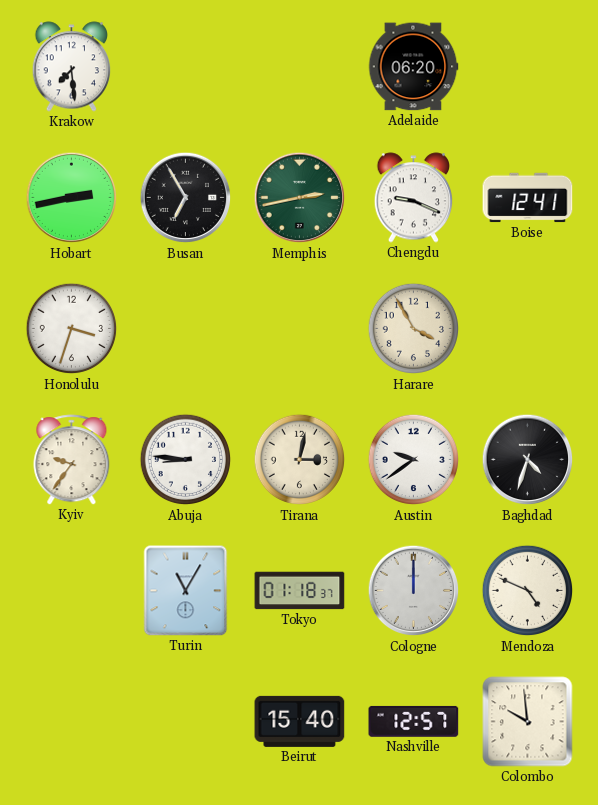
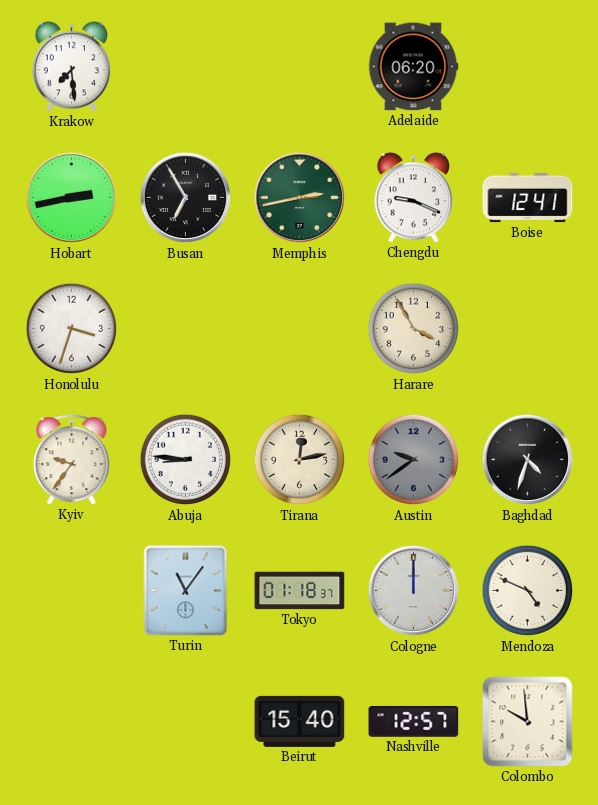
Tirana: 3:02 -> 12:13 (300, 460)
Austin dial: white -> grey (414, 460)
Turin: 11:05 -> 11:06 (186, 591)
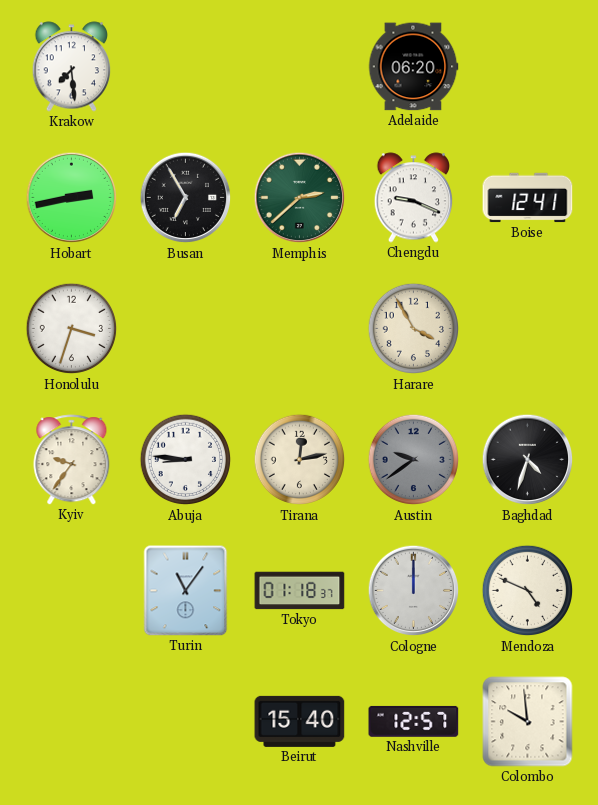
Memphis: 2:43 -> 2:38 (300, 198)
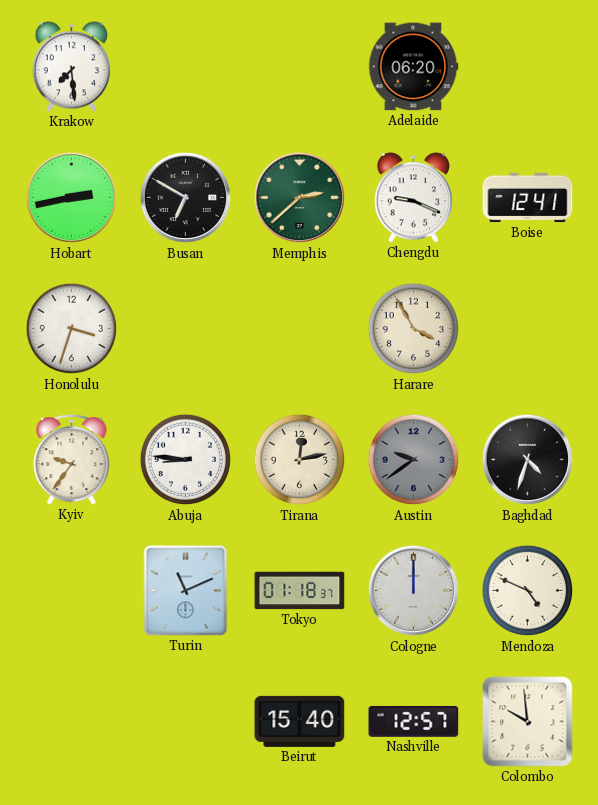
Busan: 6:55 -> 6:50 (186, 198)
Turin: 11:06 -> 11:11 (186, 591)
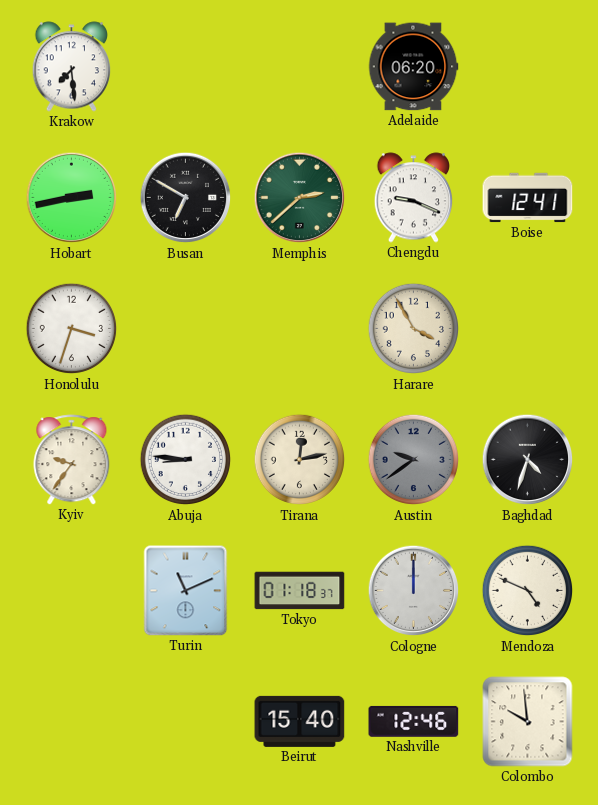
Nashville: 12:57 -> 12:46 (414, 721)
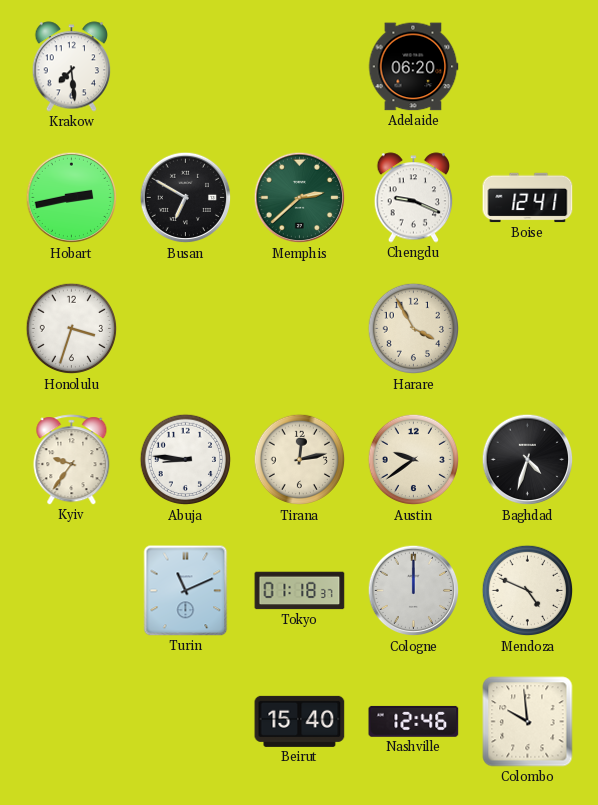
Austin dial: grey -> cream (414, 460)
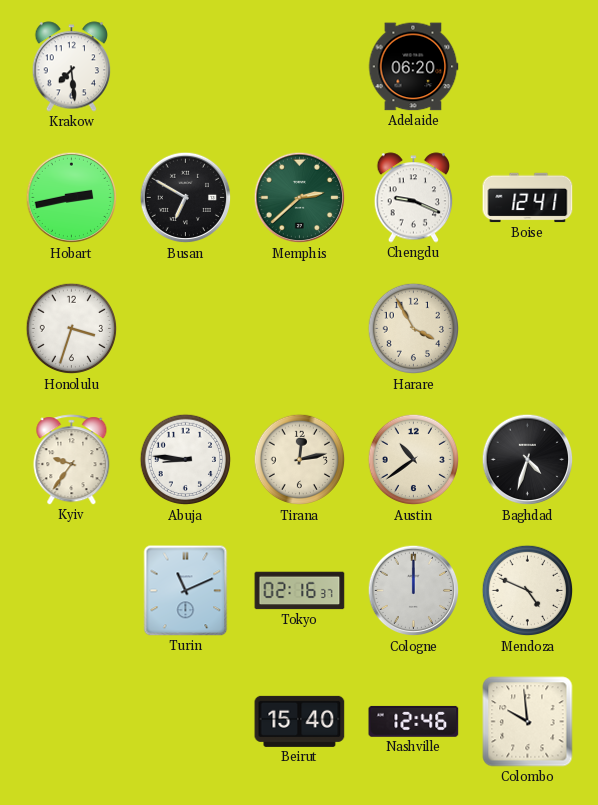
Austin: 9:39 -> 10:39 (414, 460)
Tokyo: 01:18 -> 02:16 (300, 591)
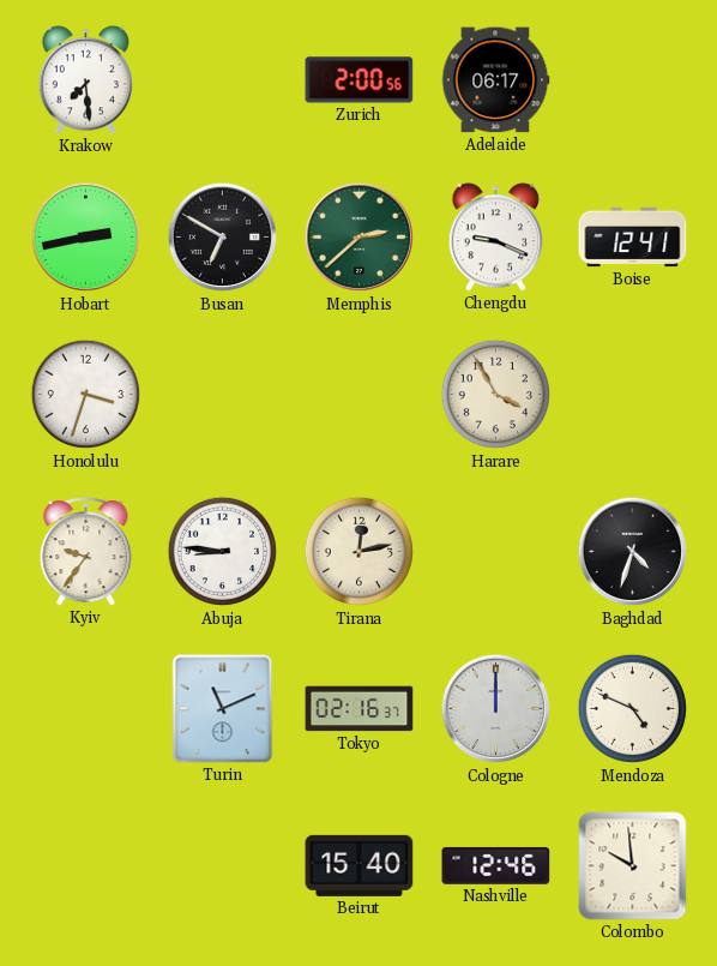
Zurich: none -> 2:00 (360, 80)
Adelaide: 06:20 -> 06:17 (495, 80)
Austin: 10:39 -> none (414, 460)
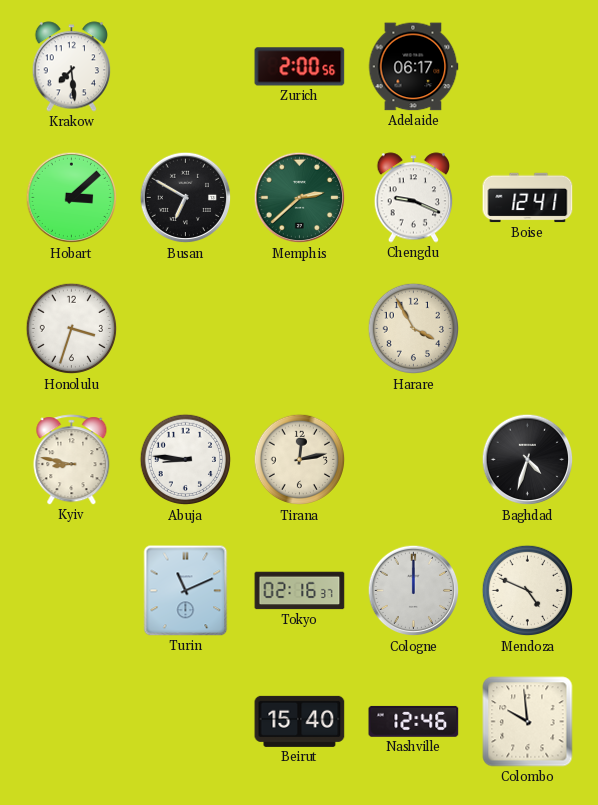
Hobart: 2:43 -> 3:08 (72, 198)
Kyiv: 9:36 -> 8:47 (72, 460)
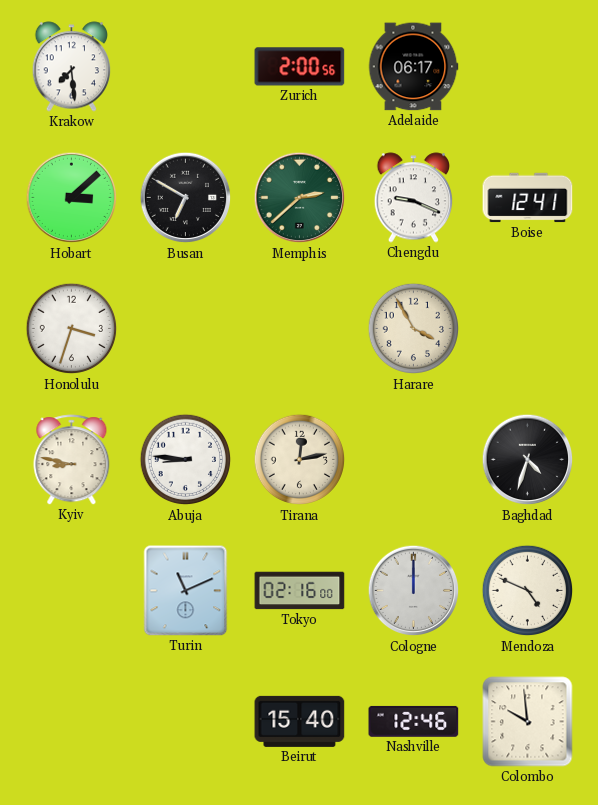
Tokyo: 02:16:37 -> 02:16:00 (300, 591)
